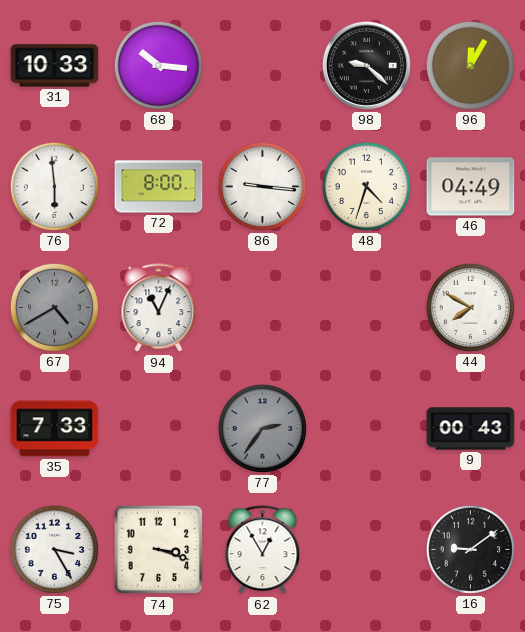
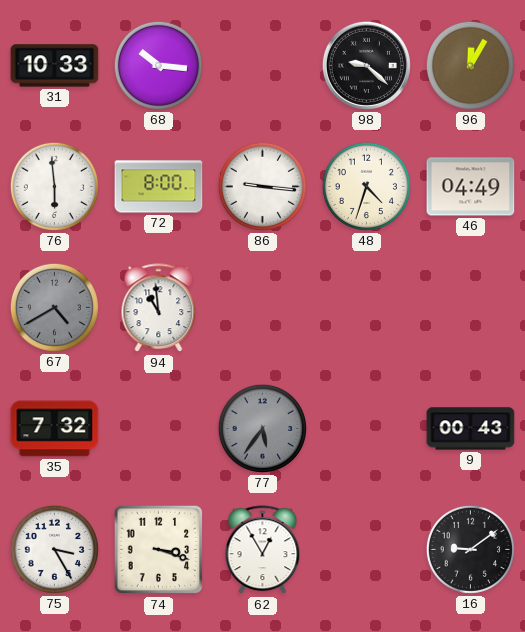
94: 11:04 -> 10:59 (159, 308)
44: 7:50 -> none (470, 307)
35: 7:33 -> 7:32 (55, 429)
77: 2:36 -> 5:36 (262, 428)
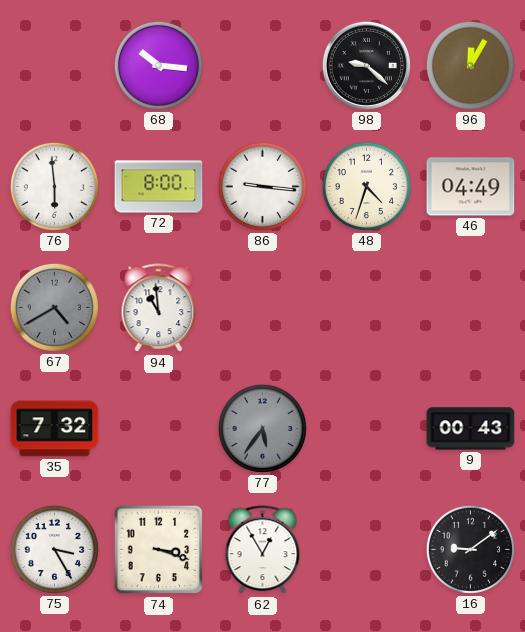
31: 10:33 -> none (55, 66)
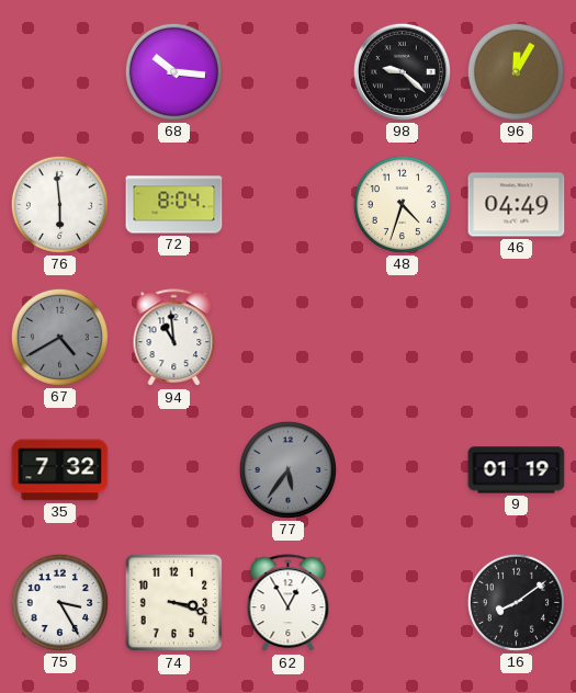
72: 8:00 -> 8:04 (174, 205)
86: 9:16 -> none (262, 186)
9: 00:43 -> 01:19 (517, 470)
16: 9:09 -> 8:09 (516, 602)
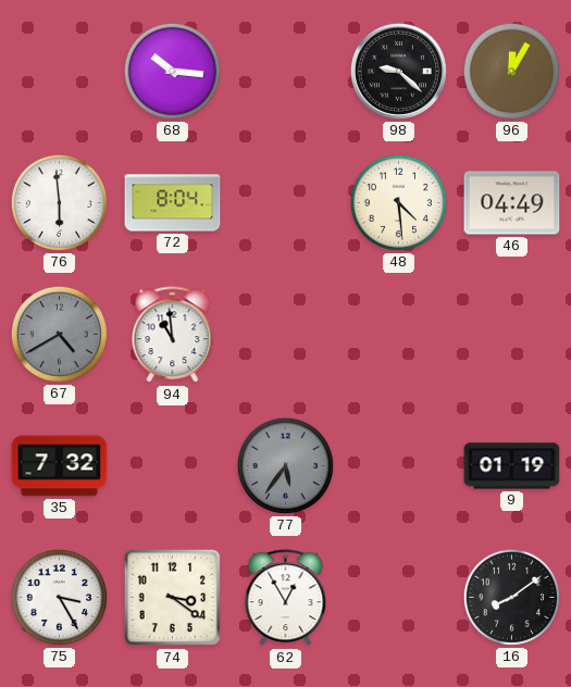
48: 4:33 -> 4:29 (398, 202)
74: 3:18 -> 3:21 (173, 598)
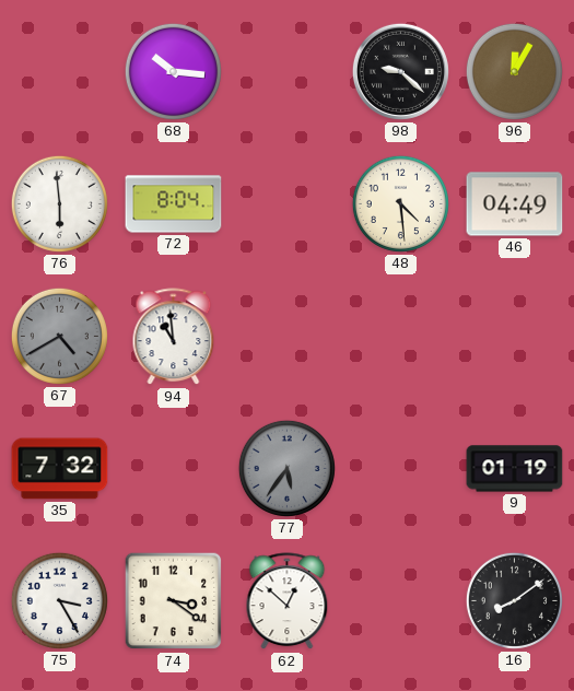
62: 12:55 -> 12:52 (288, 601)
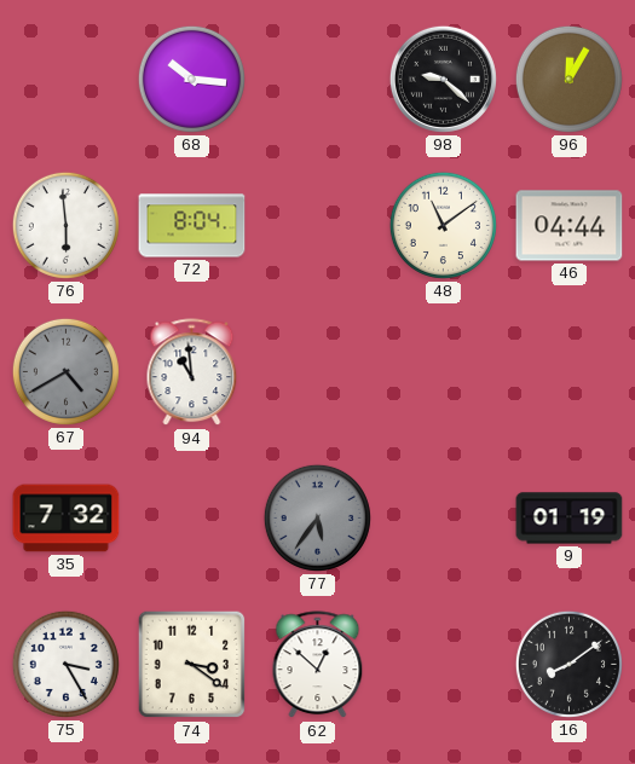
48: 4:29 -> 11:09 (443, 225)
46: 04:49 -> 04:44 (570, 226)
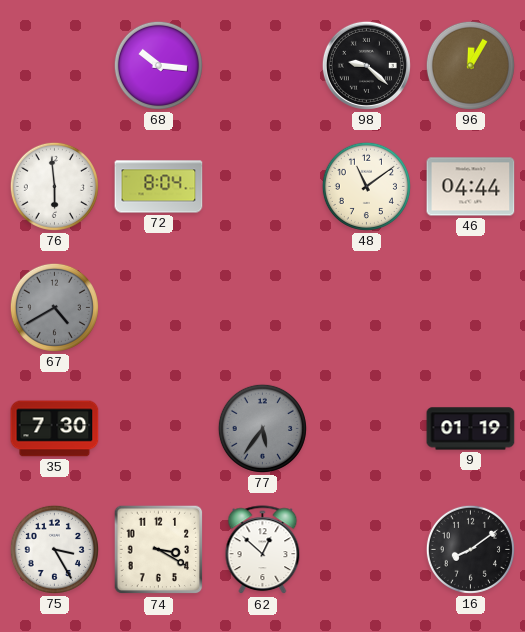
94: 10:59 -> none (192, 372)
35: 7:32 -> 7:30 (55, 429)
74: 3:21 -> 3:20 (159, 550)
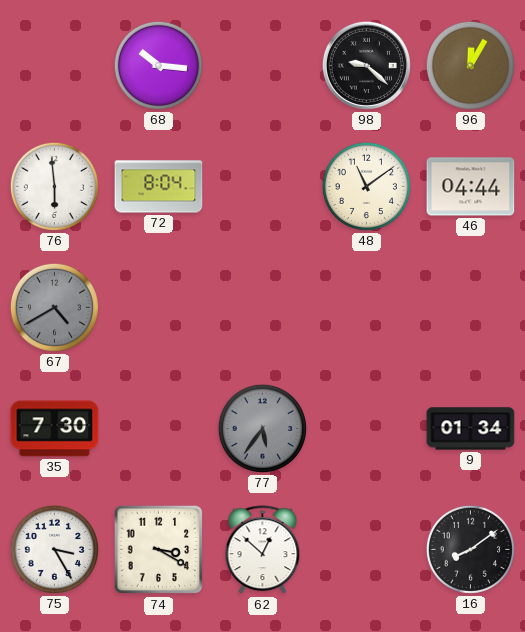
9: 01:19 -> 01:34 (471, 429)
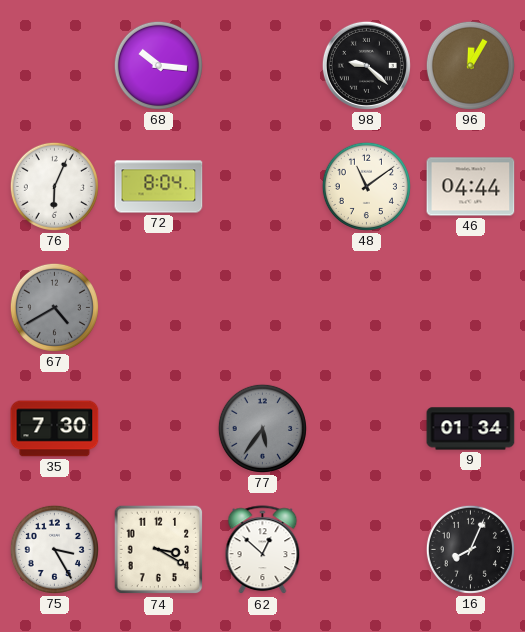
76: 5:59 -> 6:04 (54, 186)
16: 8:09 -> 8:04 (470, 549)
